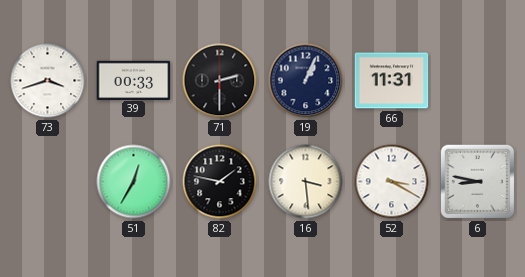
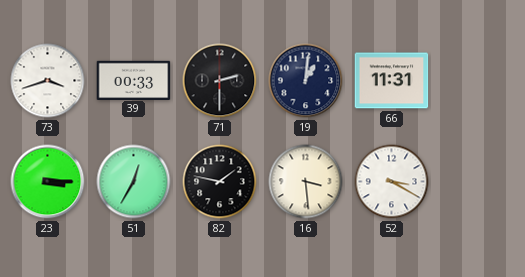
19: 1:04 -> 1:01 (306, 81)
23: none -> 3:15 (48, 182)
6: 8:47 -> none (478, 182)
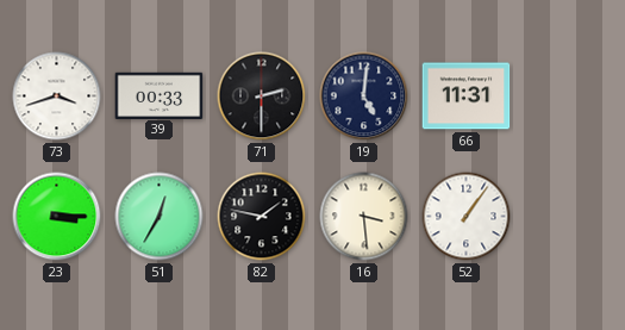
19: 1:01 -> 5:01 (364, 96)
52: 3:20 -> 1:06 (467, 217)
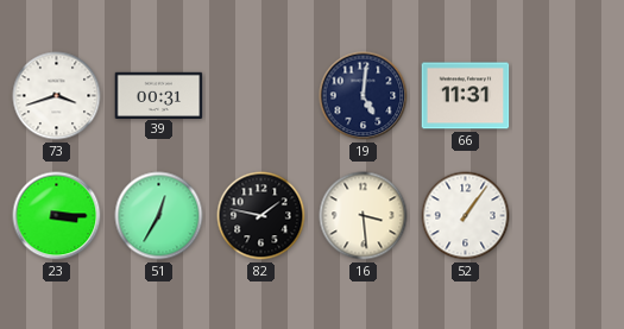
39: 00:33 -> 00:31 (159, 95)
71: 2:30 -> none (262, 96)
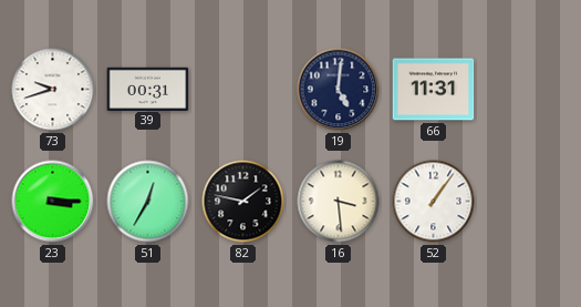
73: 3:42 -> 9:42 (53, 90)
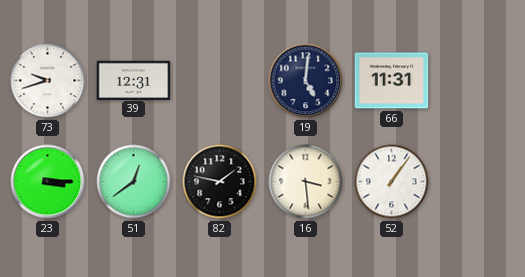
39: 00:31 -> 12:31 (134, 80)
51: 12:35 -> 12:39 (134, 182)
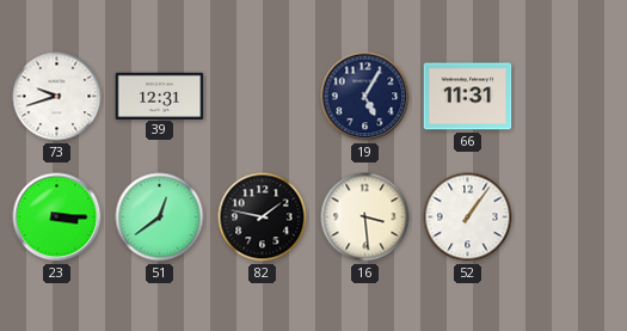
19: 5:01 -> 5:05 (365, 97)
